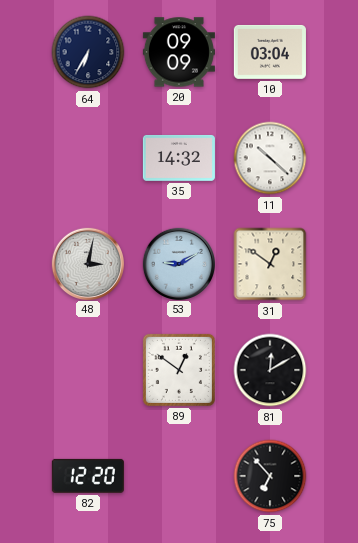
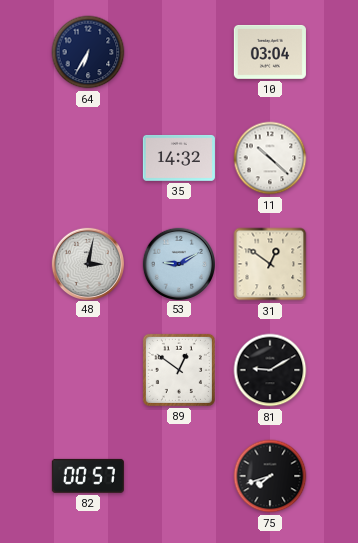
20: 09:09 -> none (179, 52)
81: 12:10 -> 9:10 (270, 370)
82: 12:20 -> 00:57 (88, 476)
75: 6:53 -> 7:42 (270, 476)
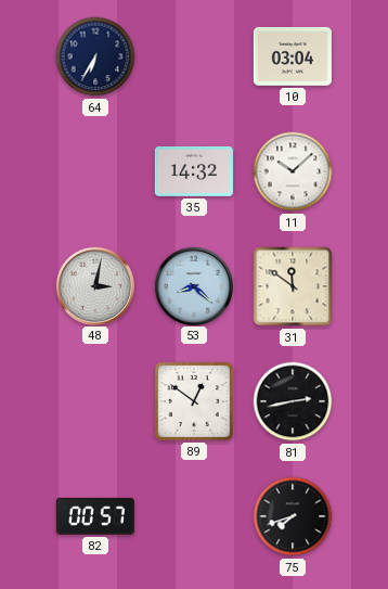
11: 10:22 -> 10:08 (293, 171)
53: 9:10 -> 8:22 (193, 285)
31: 12:51 -> 11:51 (293, 286)
81: 9:10 -> 2:43 (293, 401)
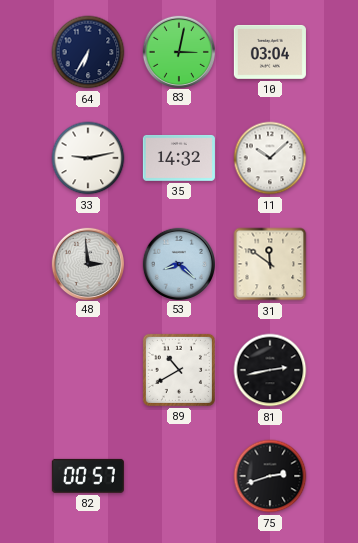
83: none -> 3:02 (178, 51)
33: none -> 9:13 (88, 158)
48: 3:02 -> 2:59 (87, 263)
89: 12:51 -> 10:40 (179, 370)
75: 7:42 -> 2:42 (270, 476)
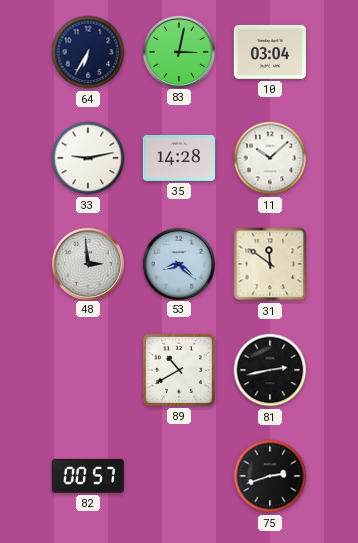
35: 14:32 -> 14:28 (179, 158)
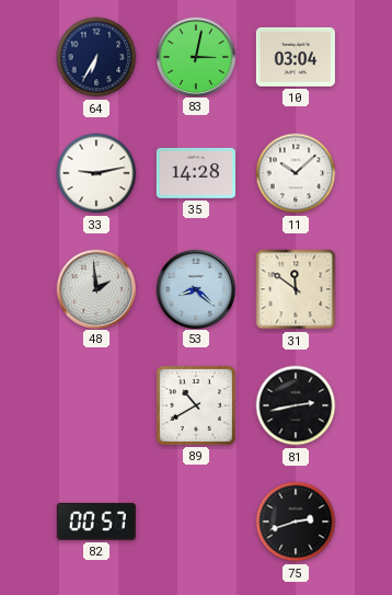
48: 2:59 -> 1:59 (95, 288)
